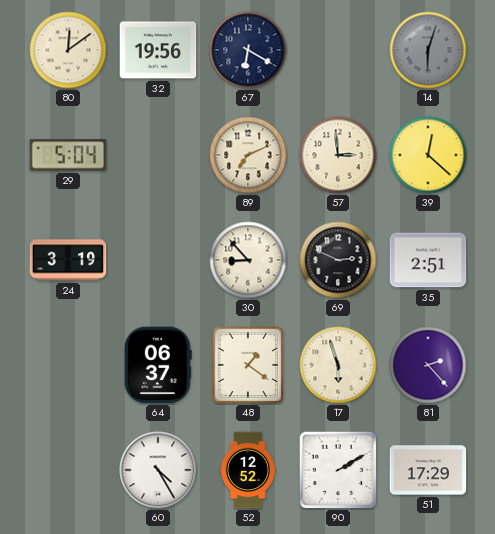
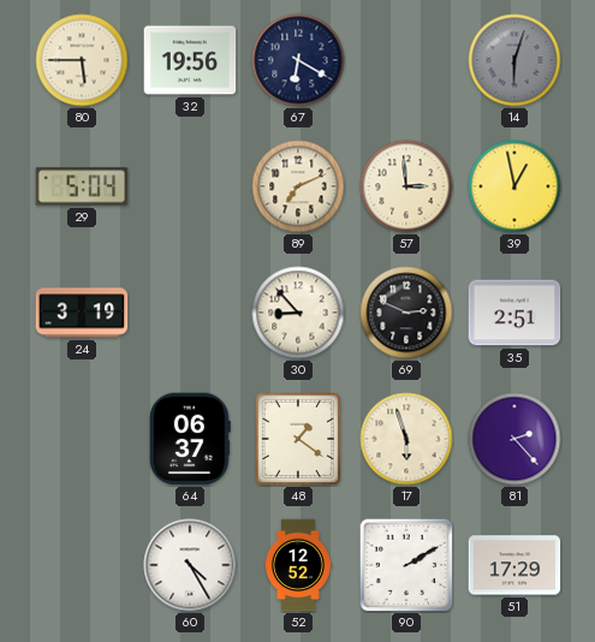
80: 12:09 -> 5:45 (82, 60)
39: 12:22 -> 12:58 (514, 186)
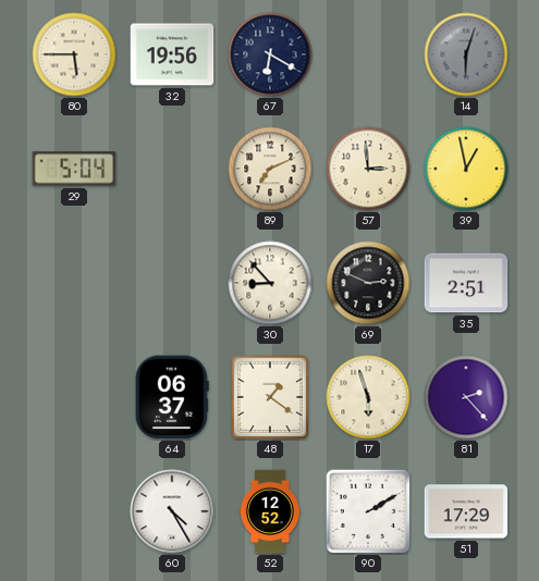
24: 3:19 -> none (82, 313)
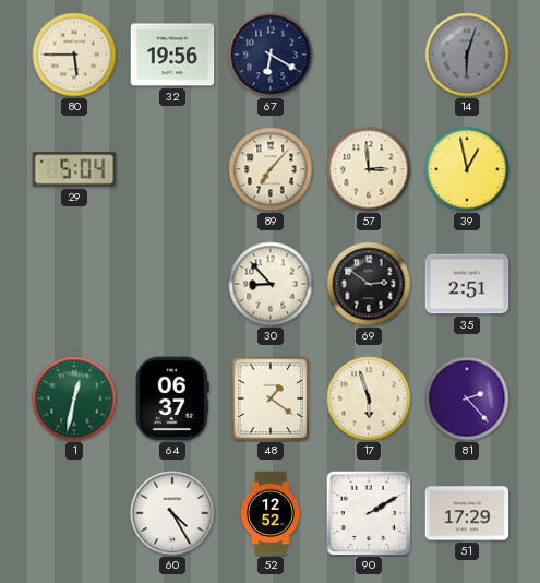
89: 7:11 -> 7:07 (271, 169)
69: 2:49 -> 2:51 (369, 284)
1: none -> 12:32 (74, 398)
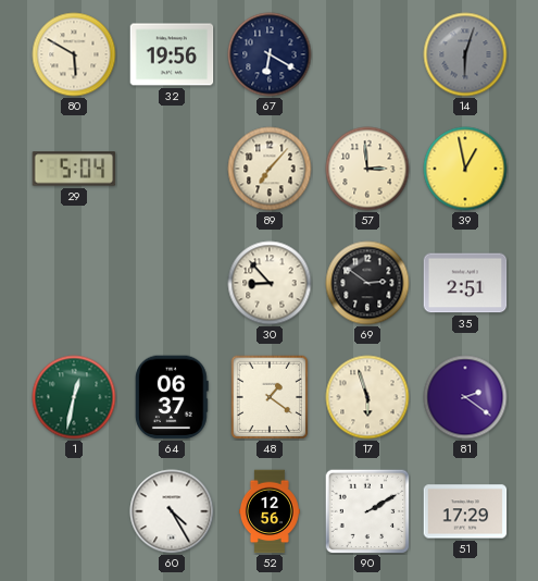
80: 5:45 -> 5:50 (74, 54)
81: 2:23 -> 2:21 (465, 397)
52: 12:52 -> 12:56 (270, 511)
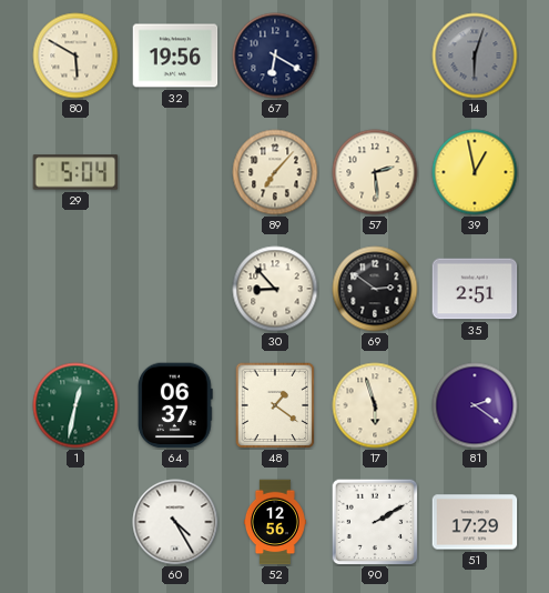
57: 2:59 -> 2:29 (375, 172)
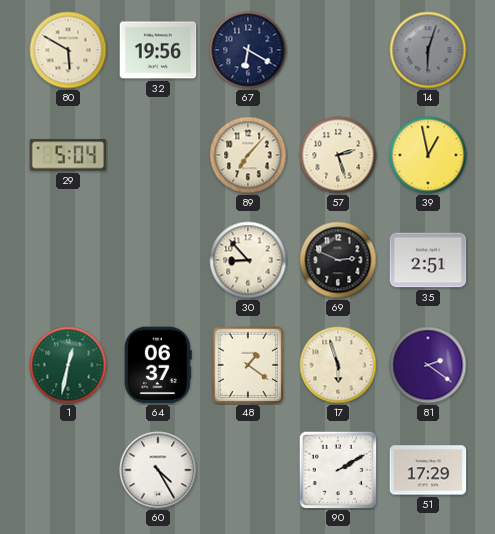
57: 2:29 -> 2:27 (338, 155)
69: 2:51 -> 2:49 (338, 260)
52: 12:56 -> none (275, 522)
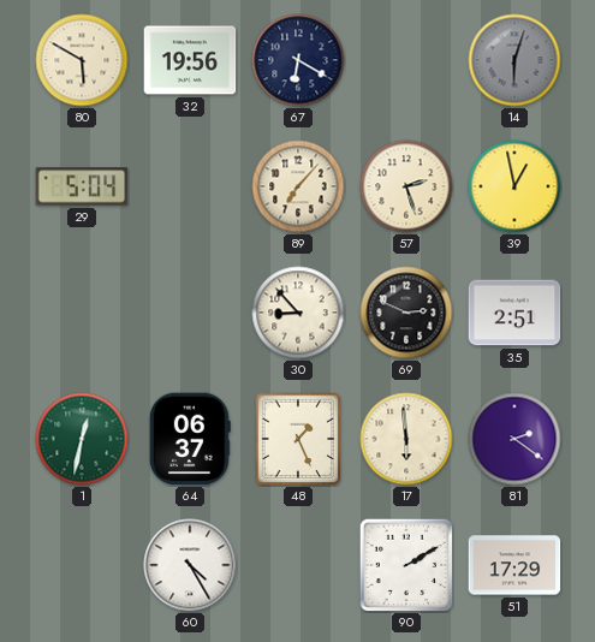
48: 1:21 -> 1:26 (298, 439)
17: 5:57 -> 5:59 (406, 439)
